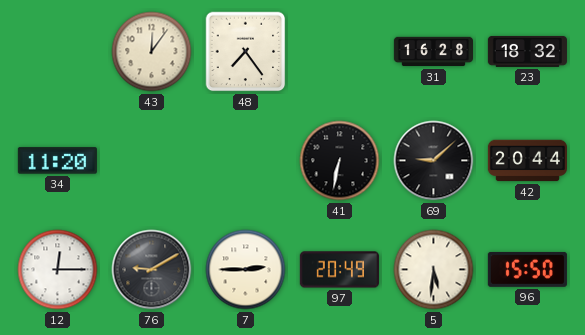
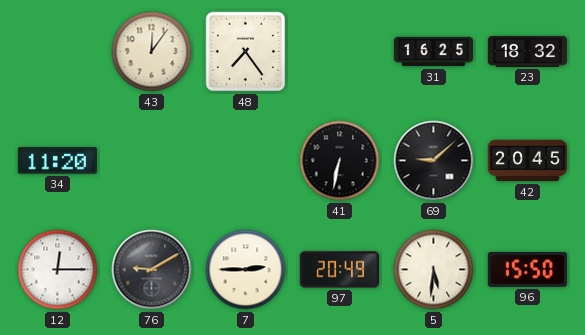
31: 16:28 -> 16:25 (433, 52)
42: 20:44 -> 20:45 (527, 161)
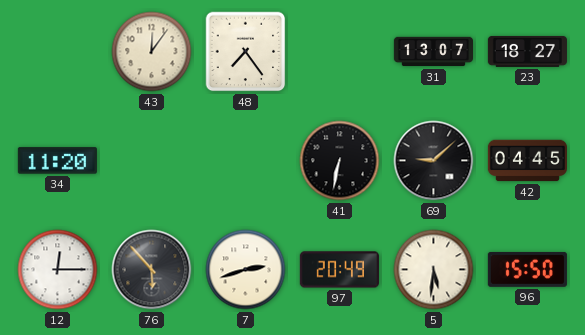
31: 16:25 -> 13:07 (433, 52)
23: 18:32 -> 18:27 (527, 51)
42: 20:45 -> 04:45 (527, 161)
76: 9:10 -> 5:53 (152, 270)
7: 2:45 -> 2:42 (246, 270)
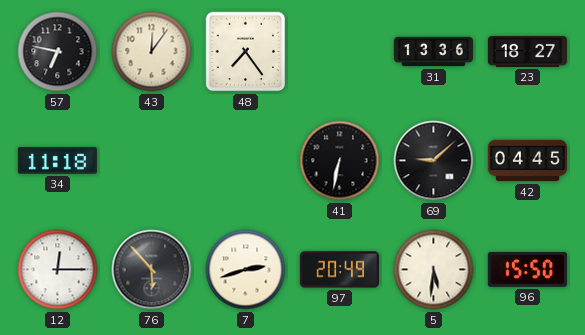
57: none -> 6:47 (58, 52)
31: 13:07 -> 13:36 (433, 52)
34: 11:20 -> 11:18 (57, 161)
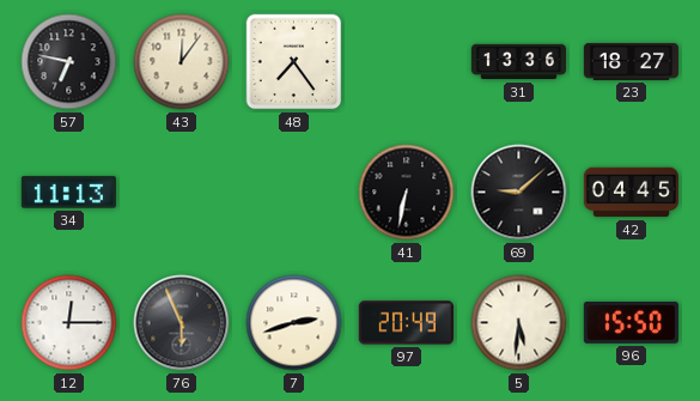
34: 11:18 -> 11:13 (68, 193)
76: 5:53 -> 5:56 (182, 323)
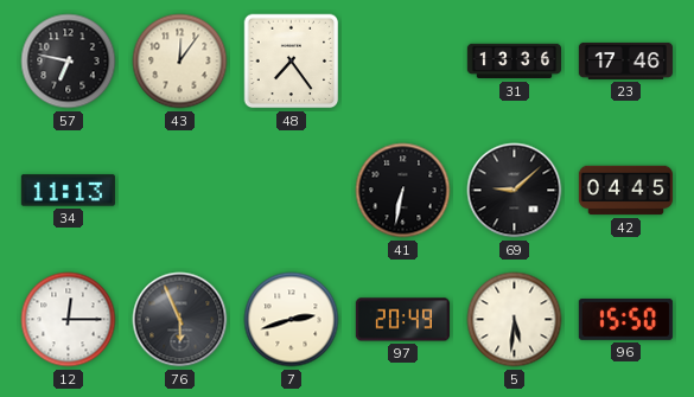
23: 18:27 -> 17:46 (625, 60)
